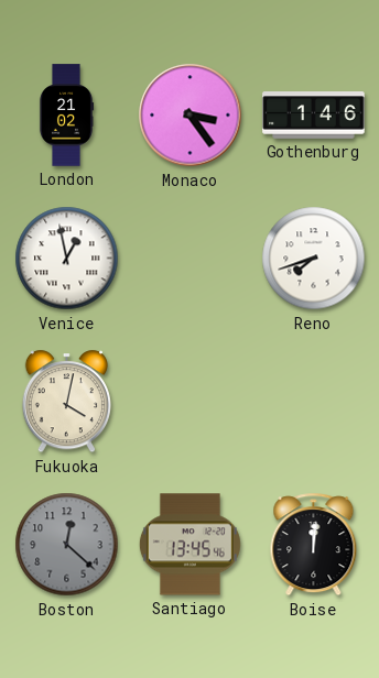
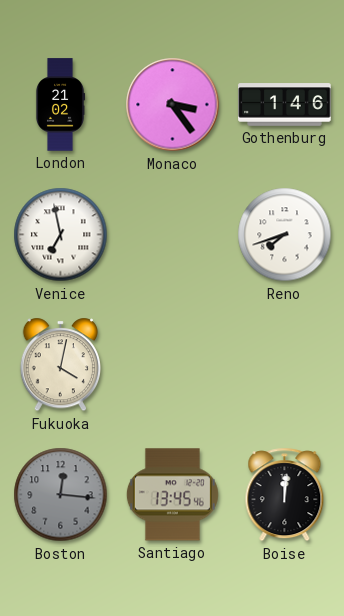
Venice: 12:58 -> 6:58 (61, 235)
Boston: 12:22 -> 12:16 (61, 495)
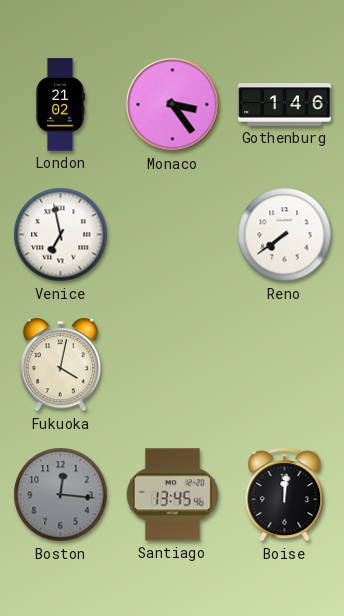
Reno: 7:42 -> 7:39 (285, 235)
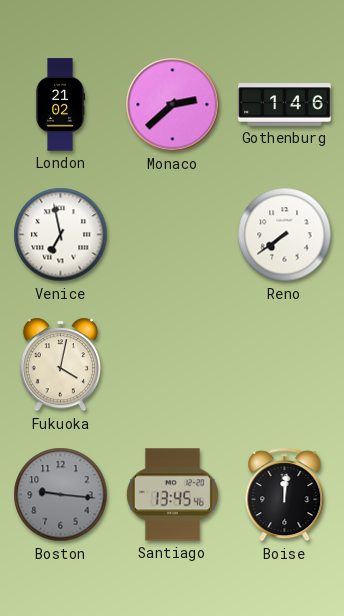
Monaco: 3:24 -> 2:38 (173, 105)
Boston: 12:16 -> 9:16 (61, 495)
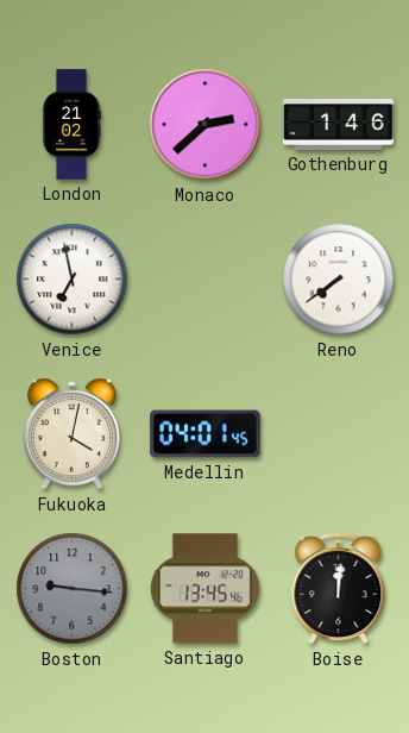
Medellin: none -> 04:01 (206, 434)
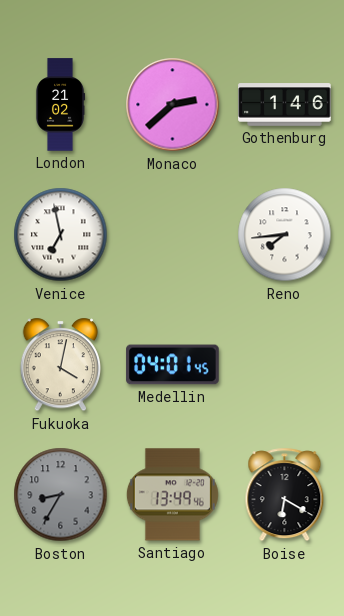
Reno: 7:39 -> 7:44 (285, 235)
Boston: 9:16 -> 8:35 (61, 495)
Santiago: 13:45 -> 13:49 (172, 495)
Boise: 12:01 -> 6:20 (285, 495)
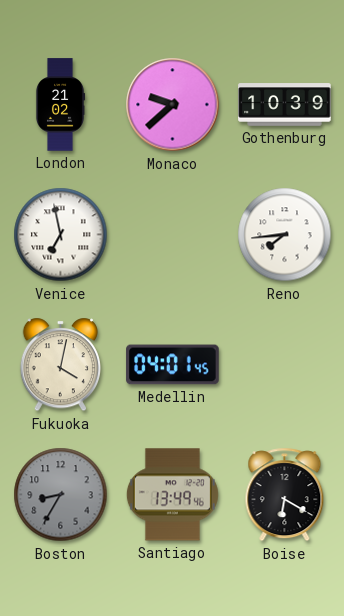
Monaco: 2:38 -> 9:38 (173, 105)
Gothenburg: 1:46 -> 10:39 (285, 105)
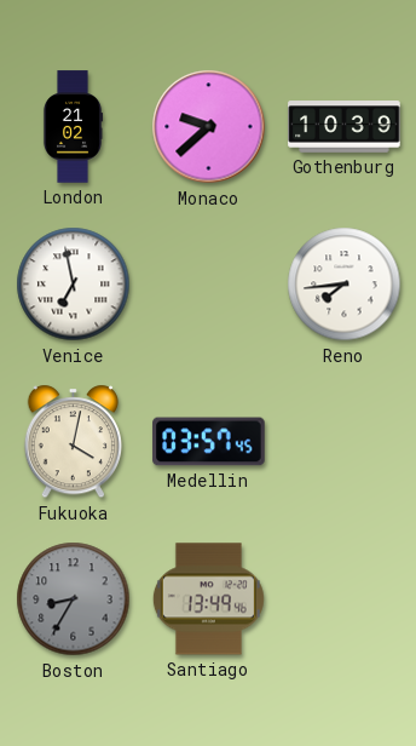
Medellin: 04:01 -> 03:57 (209, 442)
Boise: 6:20 -> none (285, 495)
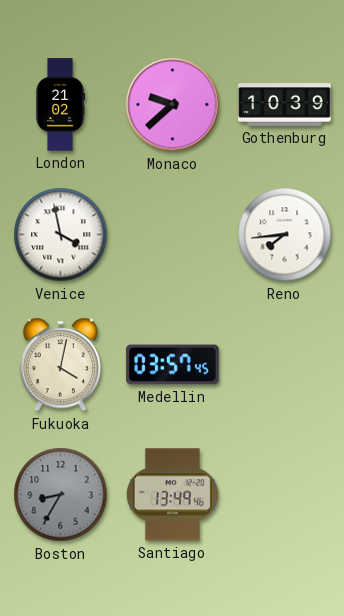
Venice: 6:58 -> 3:58 (61, 235)
